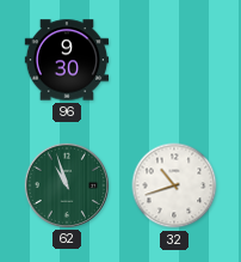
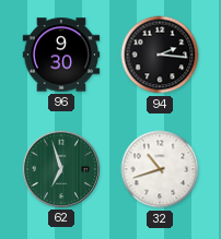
94: none -> 2:16 (160, 55)
62: 10:57 -> 6:57 (60, 168)
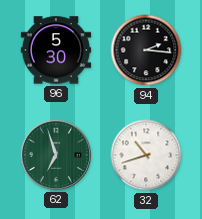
96: 9:30 -> 5:30 (56, 50)
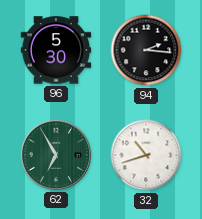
62: 6:57 -> 6:55 (55, 154)
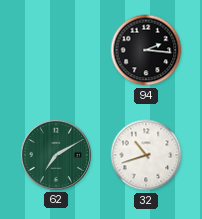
96: 5:30 -> none (56, 50)
62: 6:55 -> 7:10 (55, 154)
